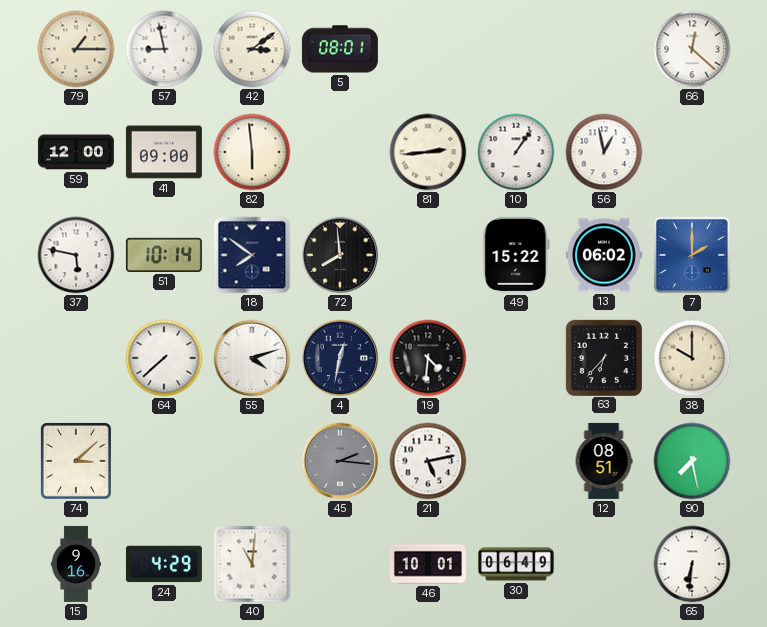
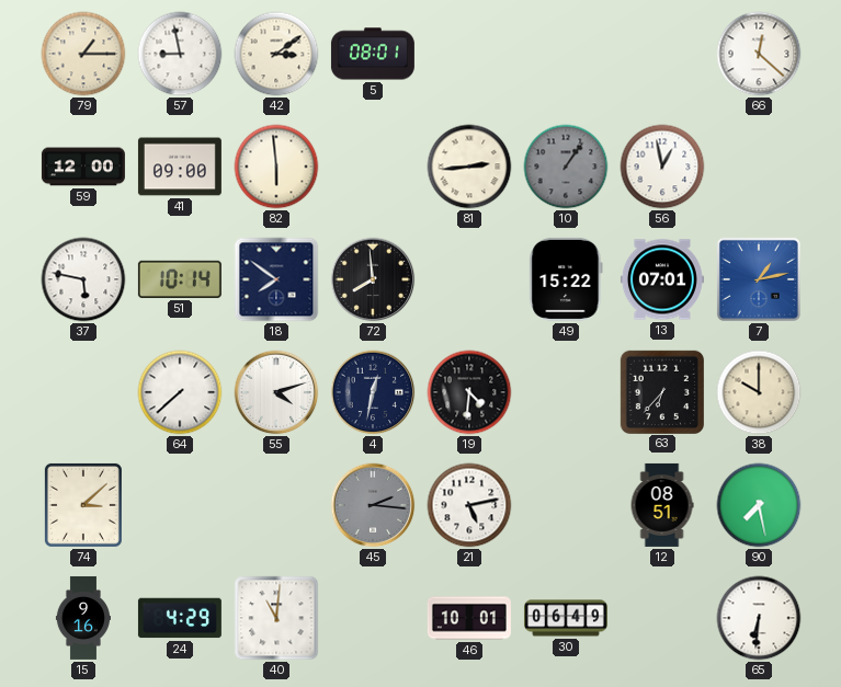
10 dial: white -> grey (566, 167)
13: 06:02 -> 07:01 (662, 279)
7: 2:00 -> 1:13 (759, 279)
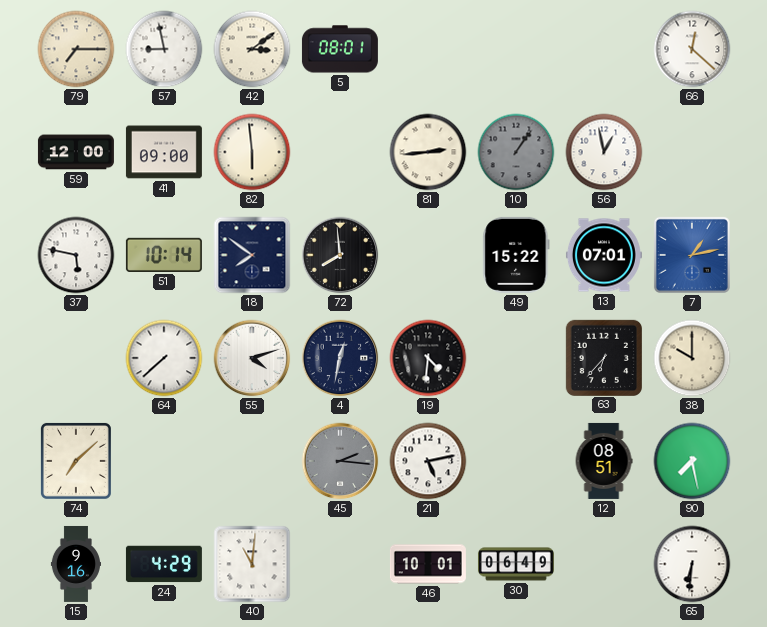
79: 1:15 -> 7:15 (76, 49)
74: 3:08 -> 7:08 (76, 461)
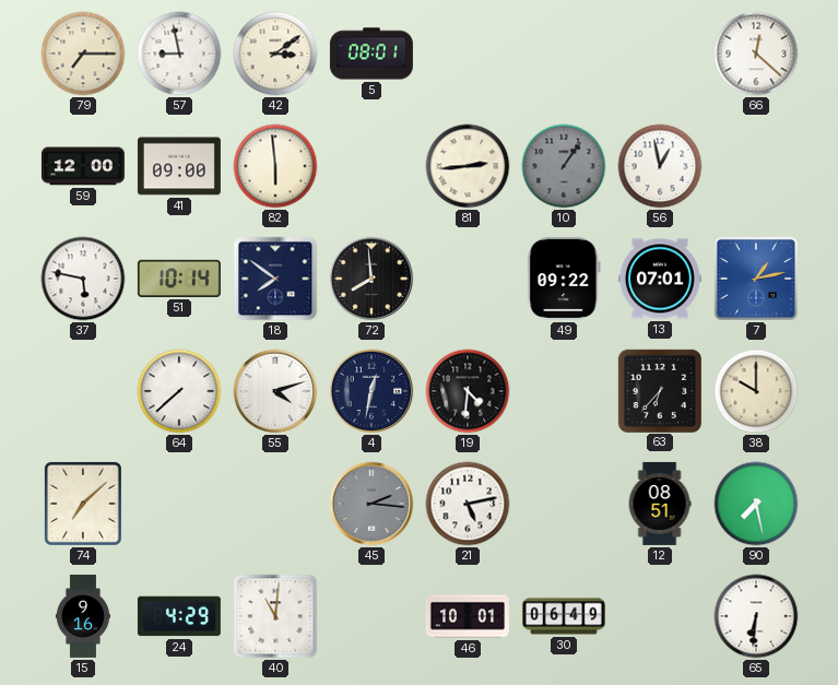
49: 15:22 -> 09:22 (564, 279)
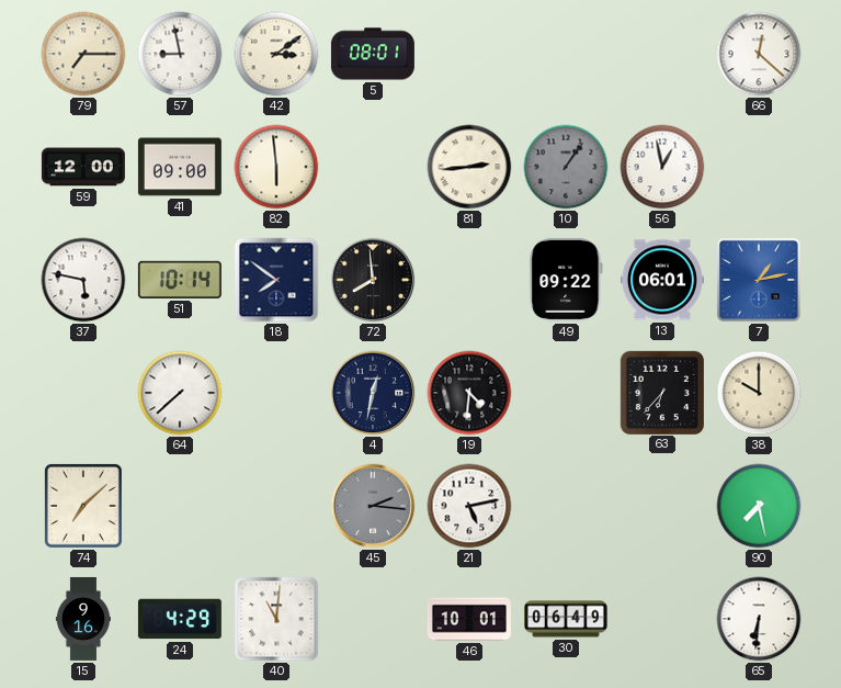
13: 07:01 -> 06:01 (662, 280)
55: 4:12 -> none (275, 391)
12: 08:51 -> none (660, 504)
